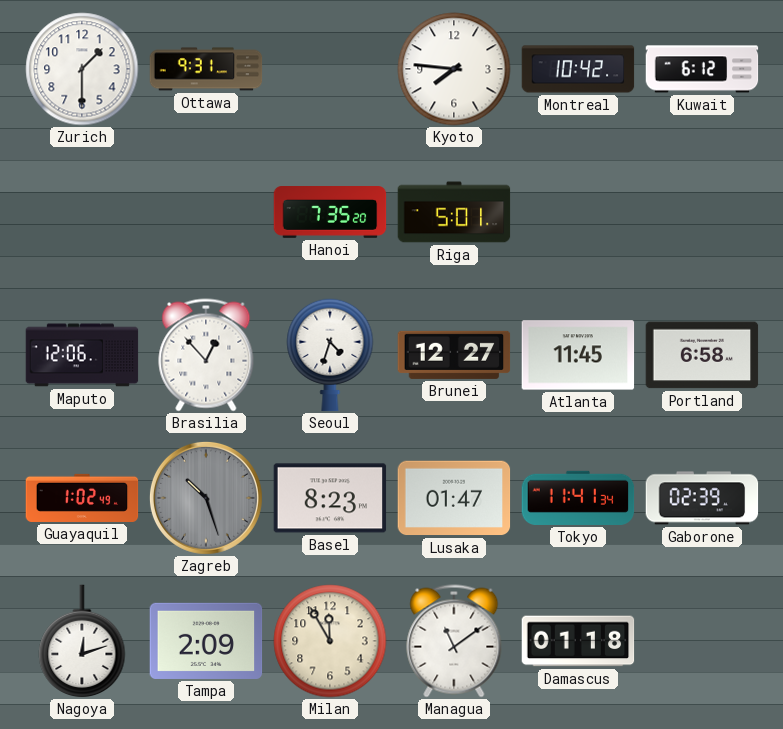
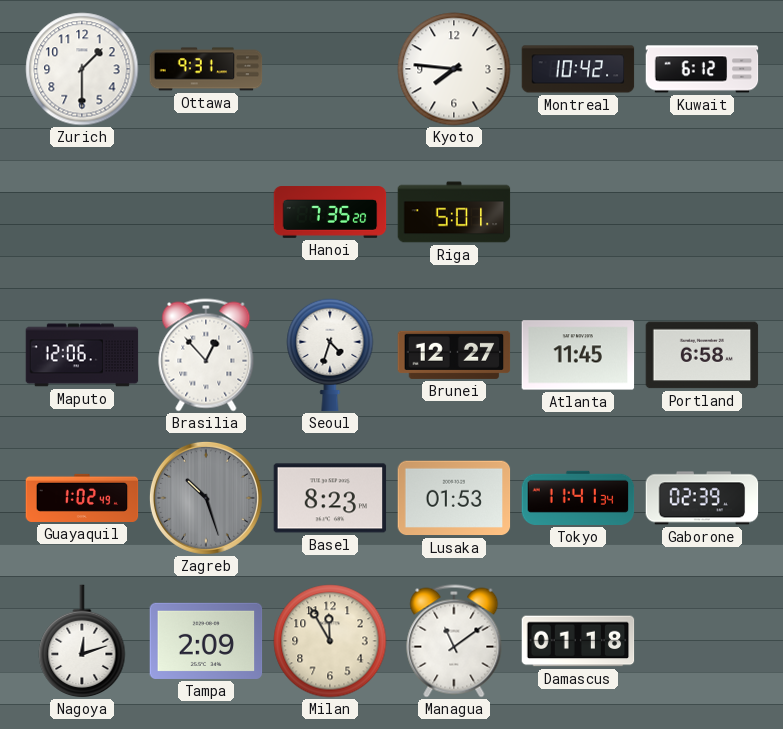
Lusaka: 01:47 -> 01:53 (454, 498)
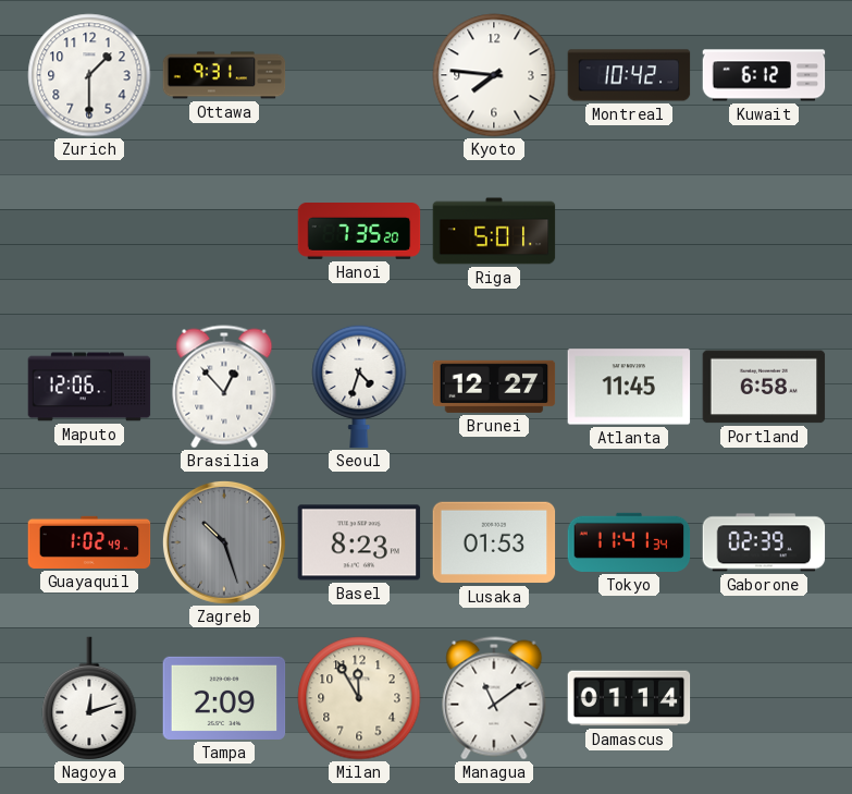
Damascus: 01:18 -> 01:14 (629, 698)
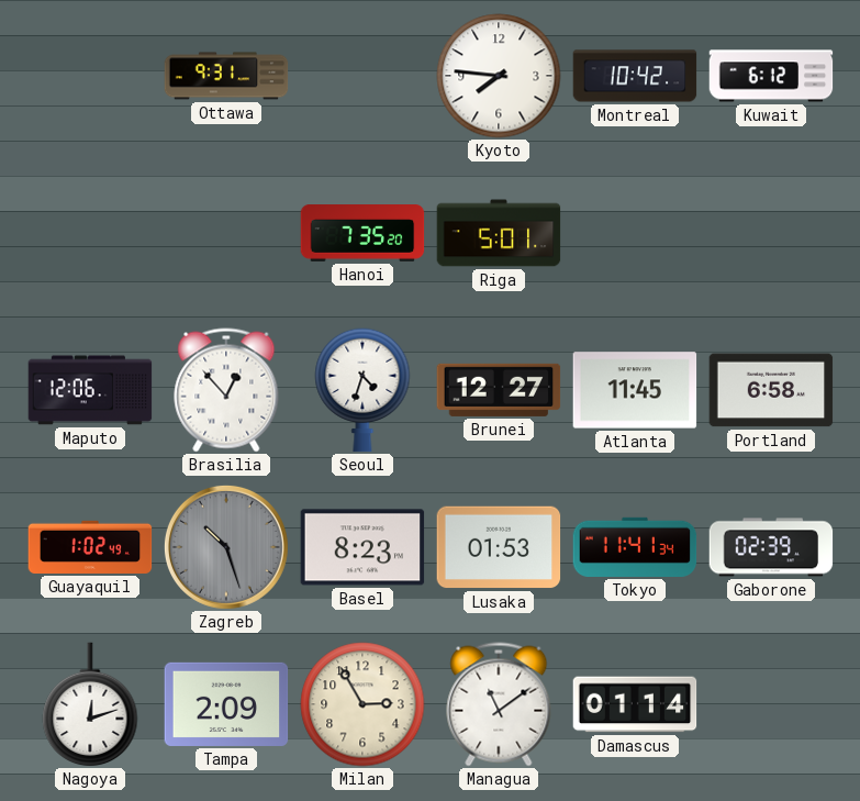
Zurich: 1:30 -> none (89, 75)
Milan: 11:55 -> 2:55 (362, 704)
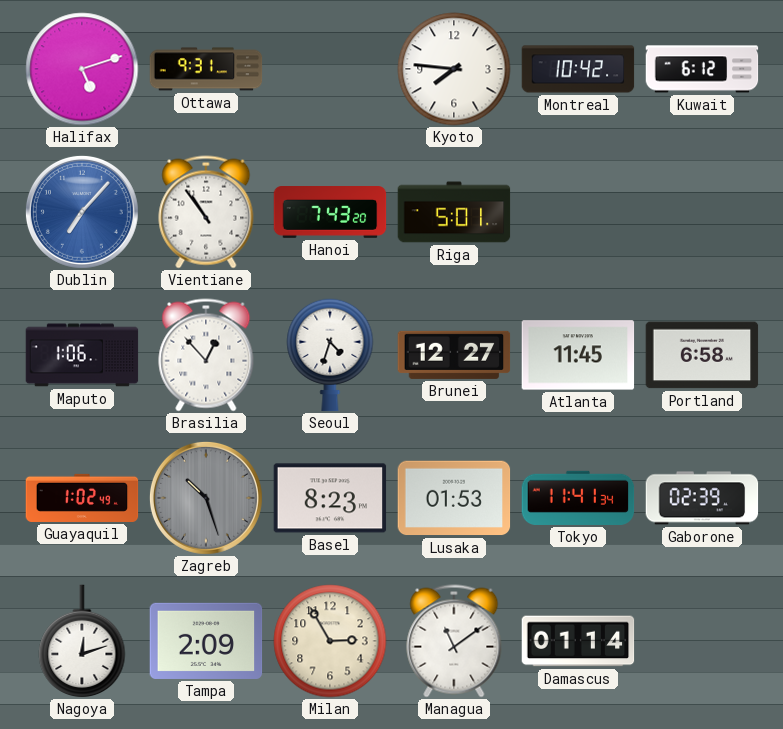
Halifax: none -> 5:12 (82, 69)
Dublin: none -> 7:07 (82, 212)
Vientiane: none -> 10:54 (206, 212)
Hanoi: 7:35 -> 7:43 (330, 213)
Maputo: 12:06 -> 1:06 (82, 355)
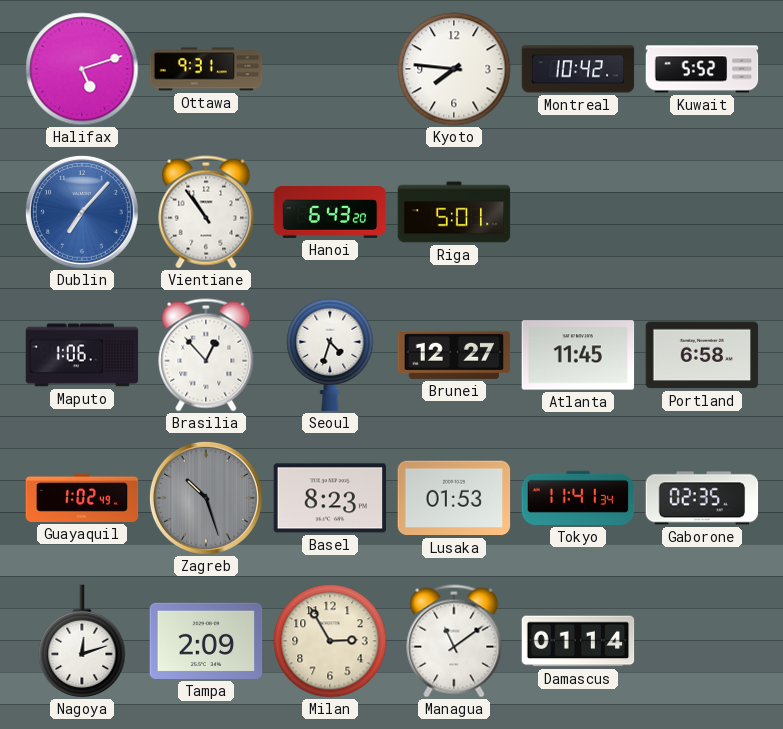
Kuwait: 6:12 -> 5:52 (702, 69)
Hanoi: 7:43 -> 6:43 (330, 213)
Gaborone: 02:39 -> 02:35 (702, 498)
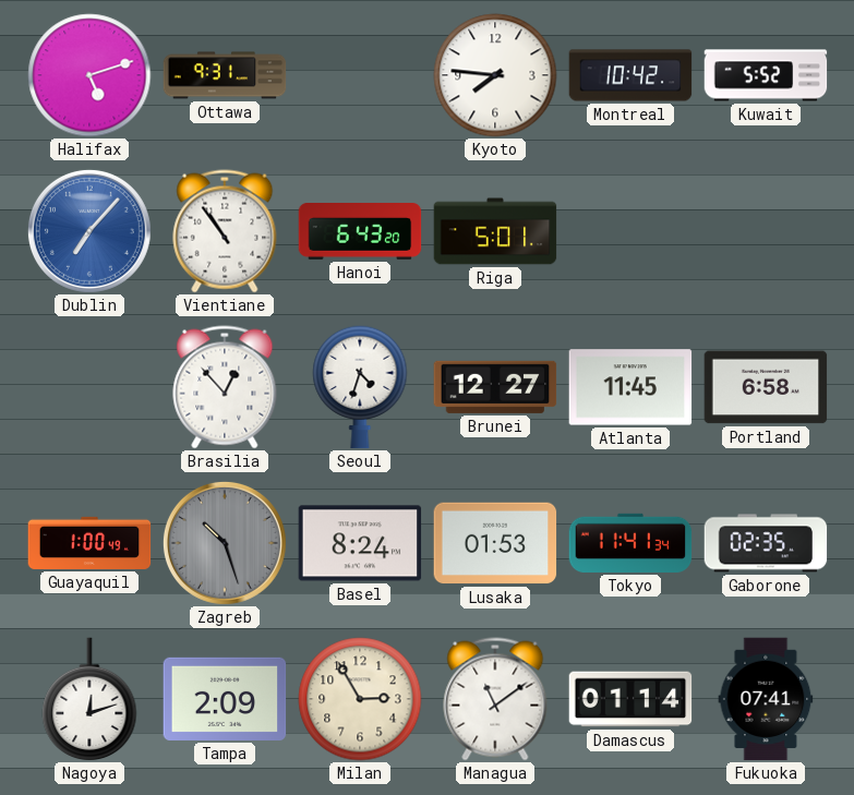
Maputo: 1:06 -> none (82, 355)
Guayaquil: 1:02 -> 1:00 (89, 543)
Basel: 8:23 -> 8:24 (360, 543)
Fukuoka: none -> 07:41 (766, 699)
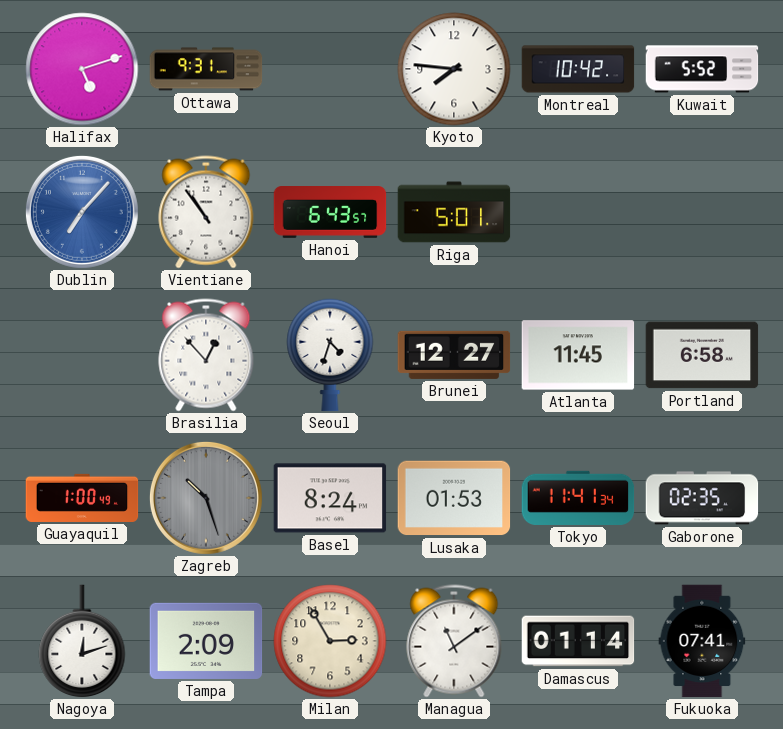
Hanoi: 6:43:20 -> 6:43:57 (330, 213)
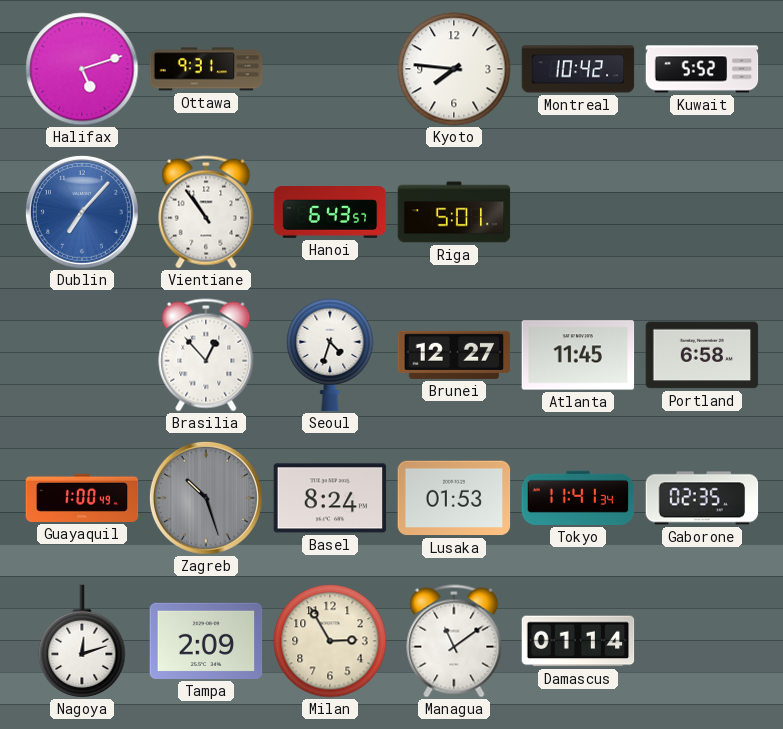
Fukuoka: 07:41 -> none (702, 641)
